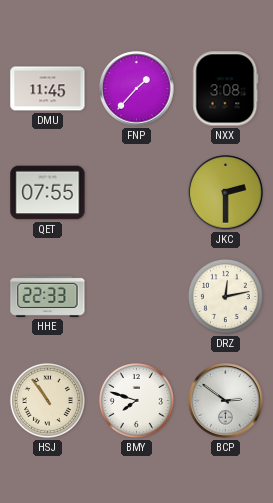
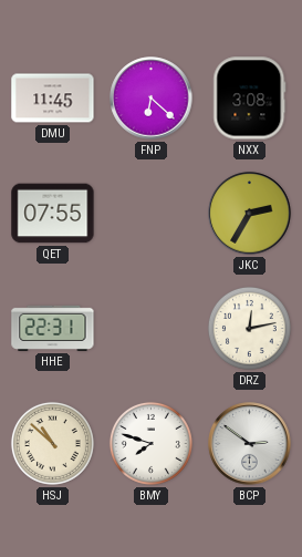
FNP: 1:37 -> 6:22 (152, 99)
JKC: 2:30 -> 2:35 (250, 214)
HHE: 22:33 -> 22:31 (53, 328)
HSJ: 10:54 -> 10:52 (52, 443)
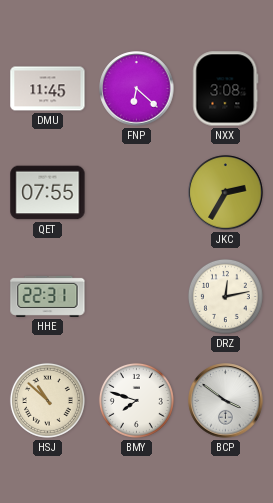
BCP: 2:51 -> 3:51 (226, 401)
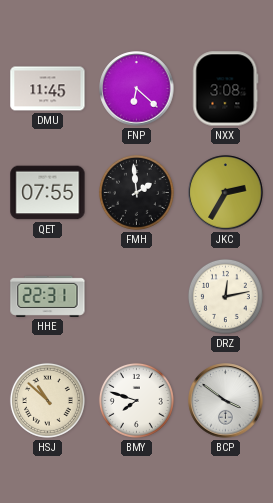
FMH: none -> 1:59 (136, 192)
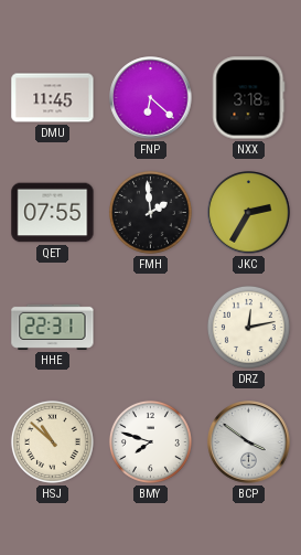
NXX: 3:08 -> 3:18 (249, 98)
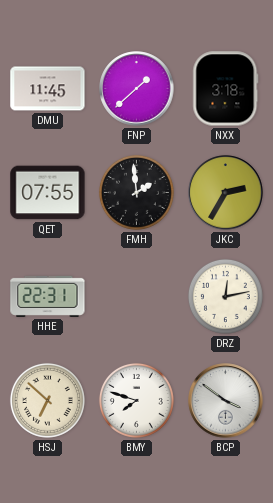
FNP: 6:22 -> 1:38 (137, 89)
HSJ: 10:52 -> 6:52 (47, 400)
